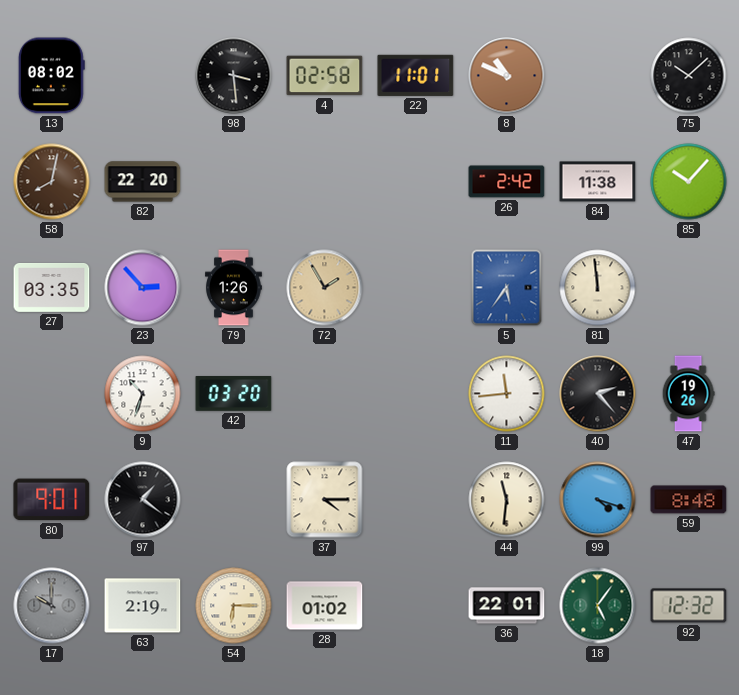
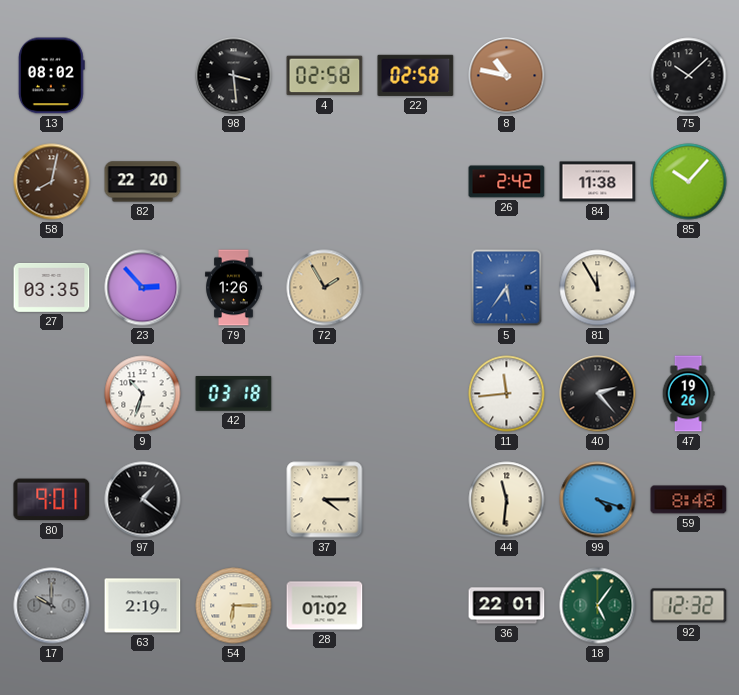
22: 11:01 -> 02:58 (416, 75)
8: 10:49 -> 10:47 (507, 76)
81: 11:59 -> 11:55 (598, 288)
42: 03:20 -> 03:18 (234, 394)
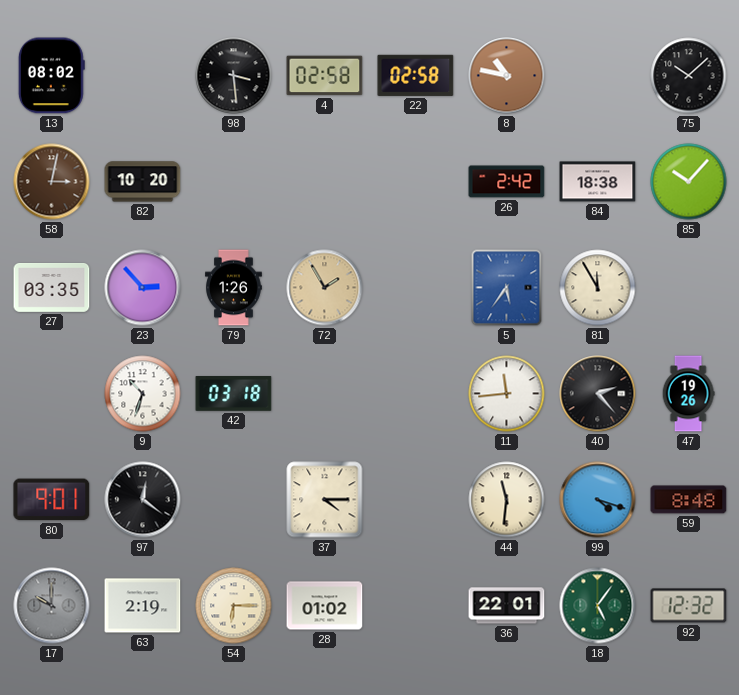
58: 8:02 -> 3:02 (52, 182)
82: 22:20 -> 10:20 (143, 182)
84: 11:38 -> 18:38 (598, 182)
97: 1:21 -> 12:21 (143, 500)
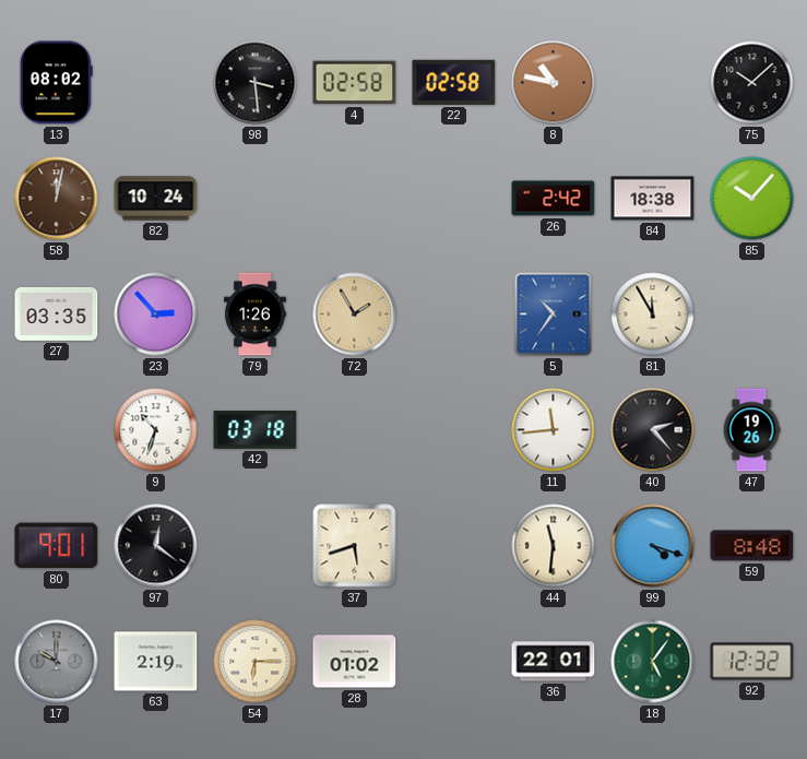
58: 3:02 -> 12:02 (57, 199)
82: 10:20 -> 10:24 (156, 199)
5: 5:36 -> 10:36 (554, 315)
37: 4:15 -> 5:42 (355, 546)
